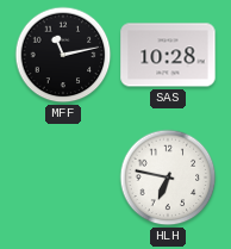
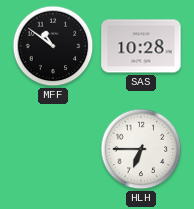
MFF: 11:13 -> 10:51 (53, 46)
HLH: 6:47 -> 6:45 (141, 149)
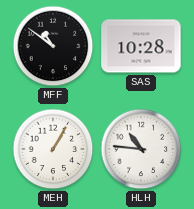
MEH: none -> 1:05 (53, 149)
HLH: 6:45 -> 10:46 (141, 149)
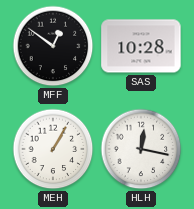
MFF: 10:51 -> 12:51 (53, 46)
HLH: 10:46 -> 12:17 (141, 149)
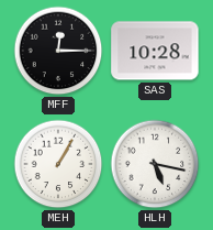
MFF: 12:51 -> 12:15 (58, 51)
HLH: 12:17 -> 5:17 (155, 164)
